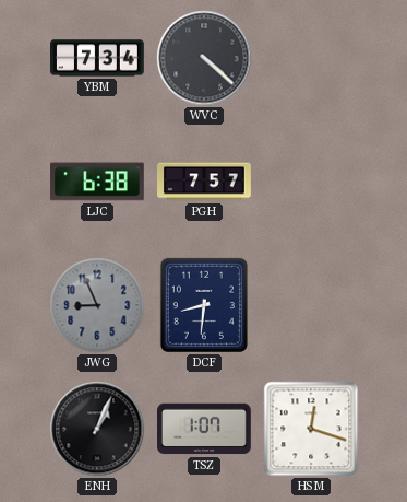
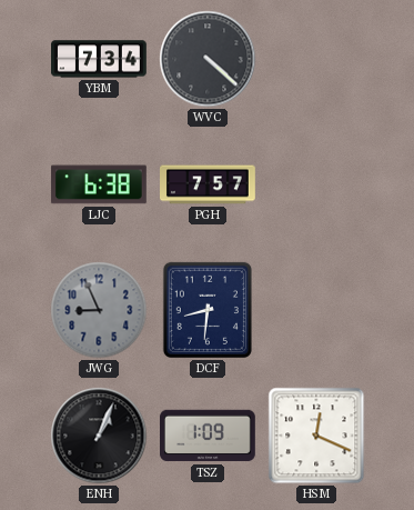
TSZ: 1:07 -> 1:09 (209, 436)
HSM: 12:18 -> 12:19 (316, 436)
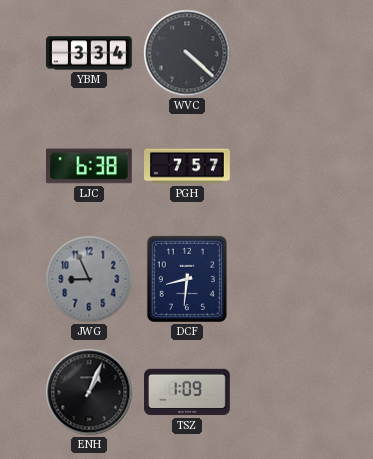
YBM: 7:34 -> 3:34 (89, 53)
HSM: 12:19 -> none (316, 436)
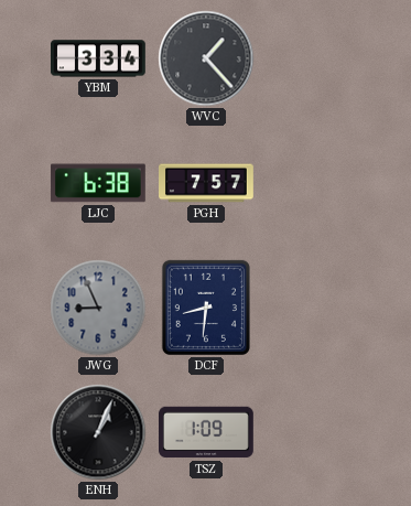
WVC: 4:22 -> 1:23 (206, 58)
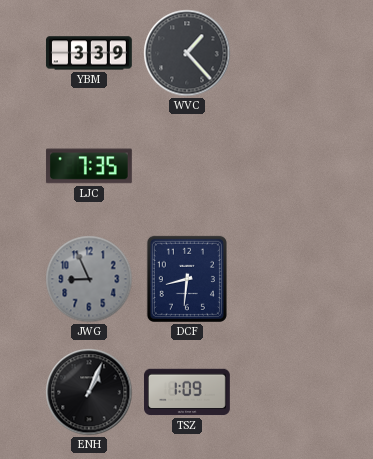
YBM: 3:34 -> 3:39 (89, 53)
LJC: 6:38 -> 7:35 (89, 166)
PGH: 7:57 -> none (207, 183)
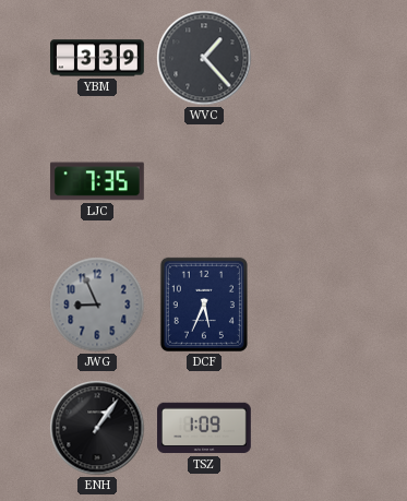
DCF: 8:31 -> 5:34 (204, 305)
ENH: 1:04 -> 1:06 (97, 428)
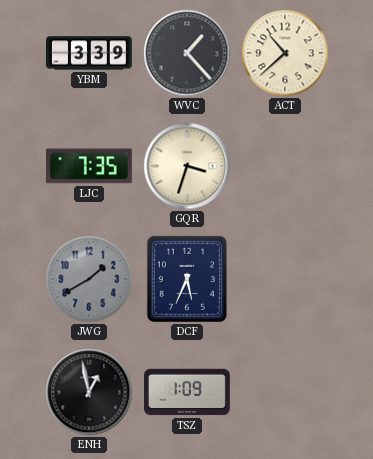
ACT: none -> 10:38 (285, 53)
GQR: none -> 3:33 (187, 166)
JWG: 8:56 -> 1:40 (89, 279)
ENH: 1:06 -> 12:58 (89, 392)
